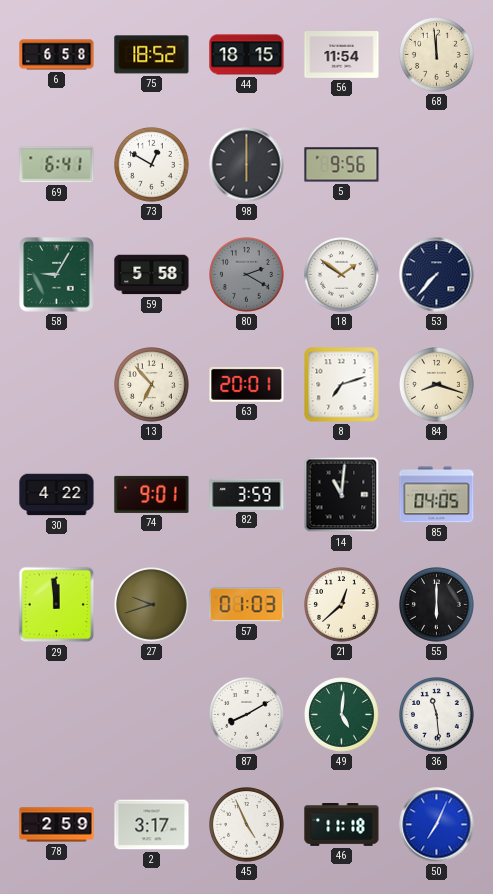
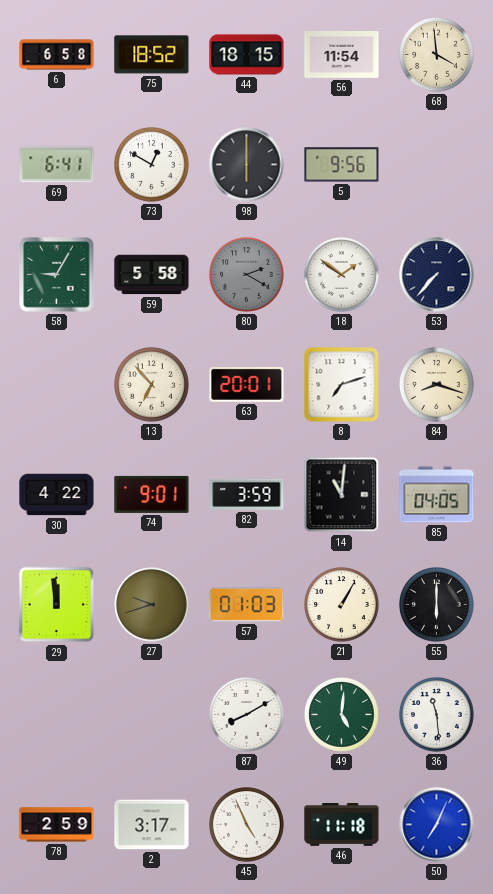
68: 11:59 -> 3:59 (437, 55)
21: 12:38 -> 1:05 (342, 605)
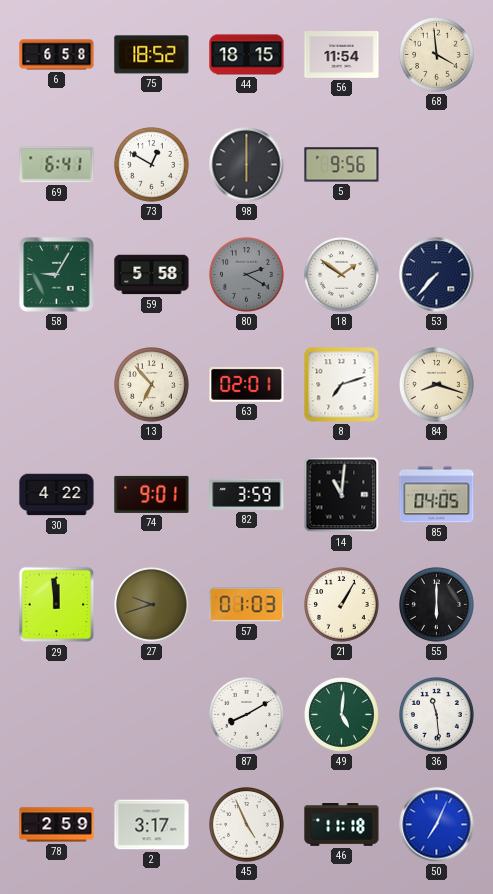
63: 20:01 -> 02:01 (247, 384)
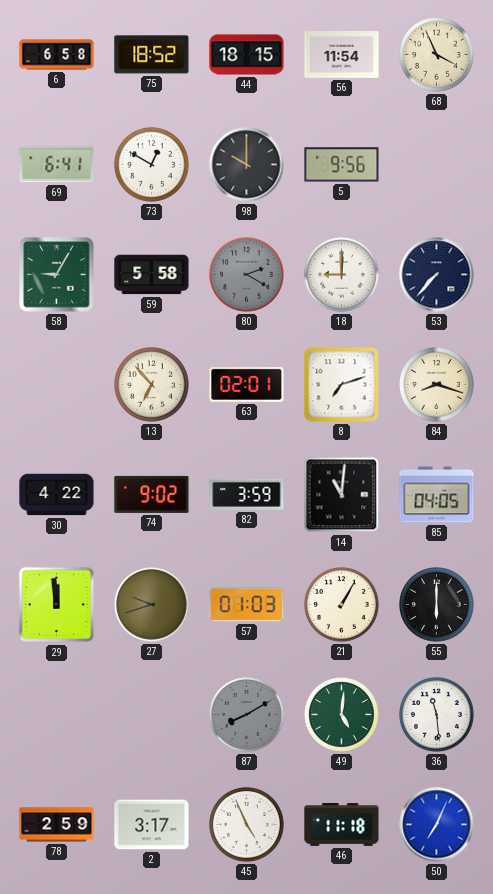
68: 3:59 -> 3:56 (437, 55)
98: 6:00 -> 10:00 (247, 165)
18: 1:51 -> 9:00 (342, 275)
74: 9:01 -> 9:02 (152, 494)
87 dial: white -> grey (247, 715)
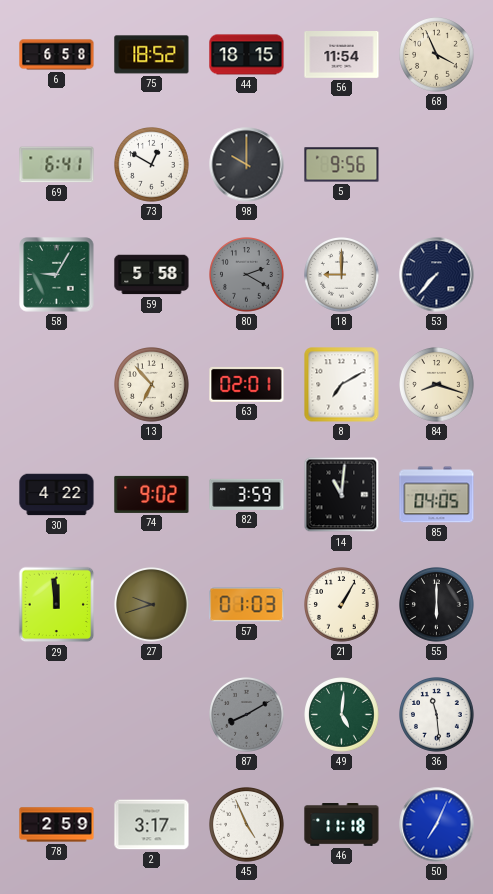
8: 7:12 -> 7:10 (342, 385)
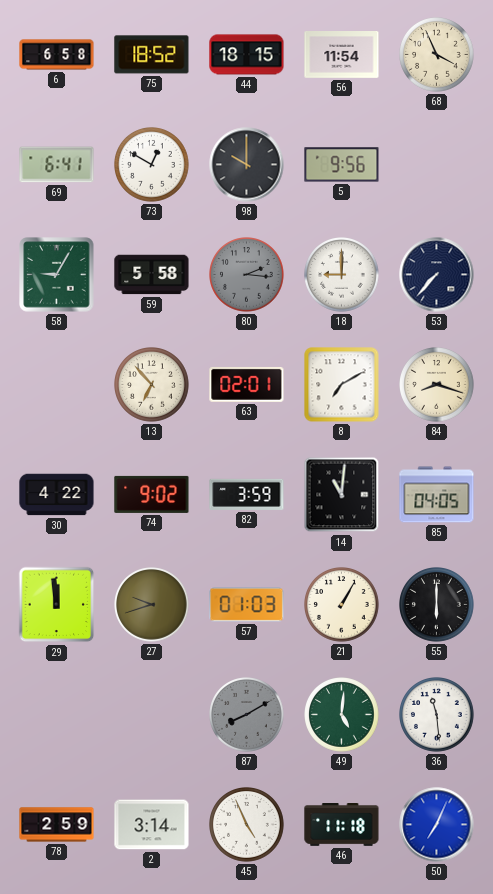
80: 2:20 -> 2:16 (247, 275)
2: 3:17 -> 3:14 (152, 825)
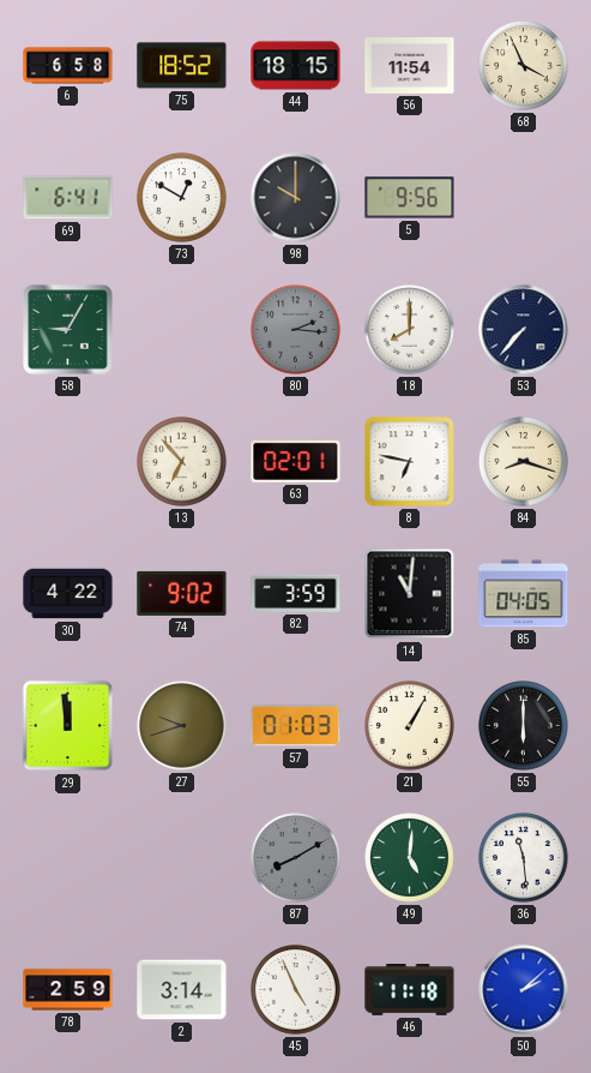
59: 5:58 -> none (152, 275)
18: 9:00 -> 8:00 (410, 330)
8: 7:10 -> 6:47 (410, 462)
50: 7:04 -> 2:08 (524, 990)
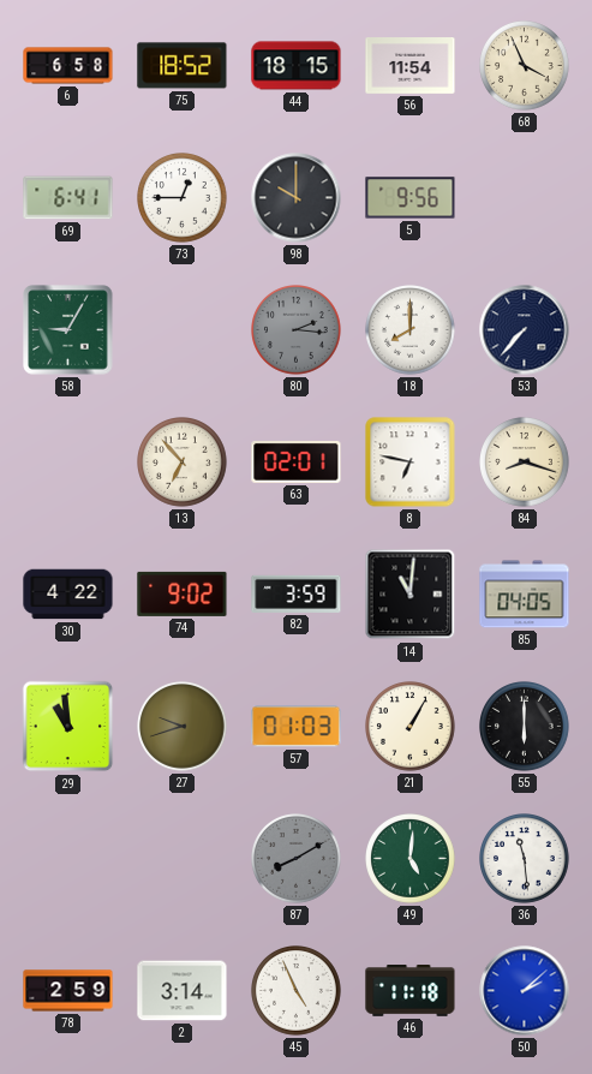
73: 12:50 -> 12:45 (183, 198)
29: 11:59 -> 10:59 (68, 727)
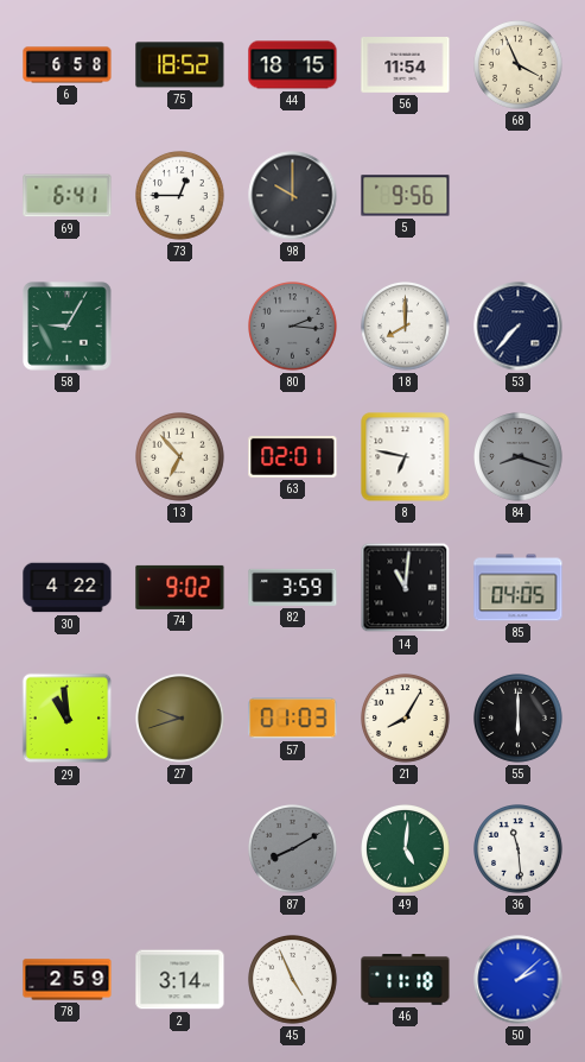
84 dial: cream -> grey (519, 457)
21: 1:05 -> 8:05 (406, 719)
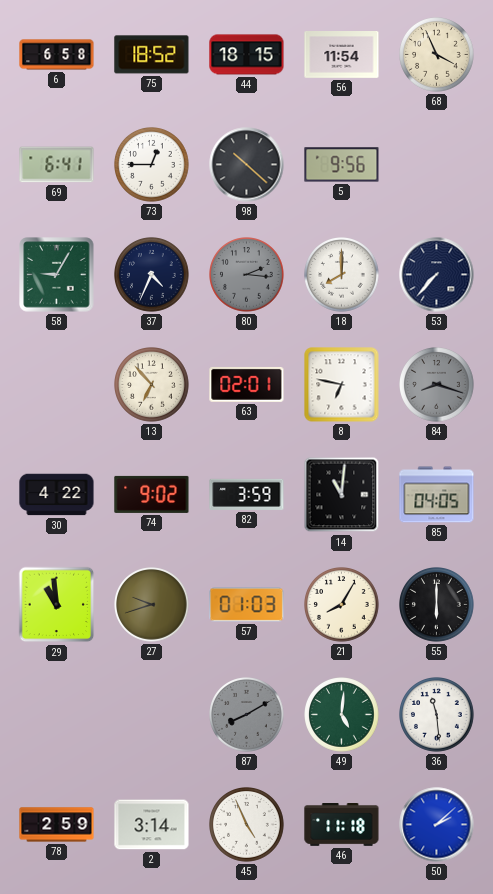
98: 10:00 -> 10:22 (247, 165)
37: none -> 4:34 (152, 275)
